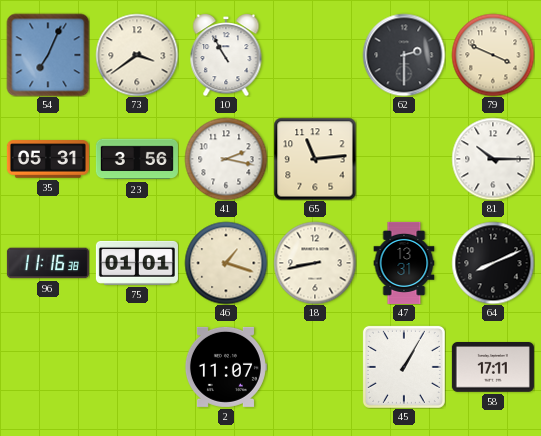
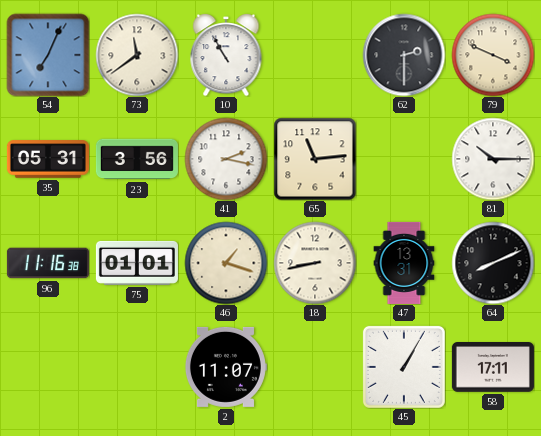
73: 3:39 -> 11:39 (137, 55)
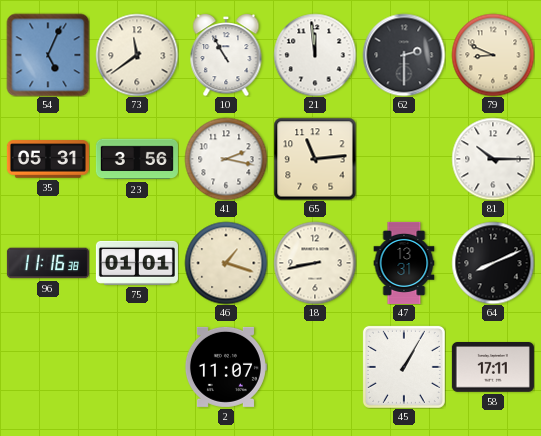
54: 7:04 -> 5:04 (48, 55)
21: none -> 11:59 (315, 55)
79: 3:49 -> 8:49 (493, 55)
